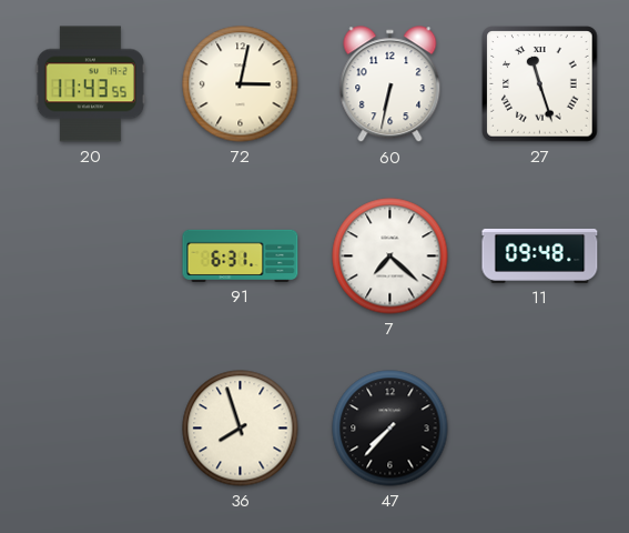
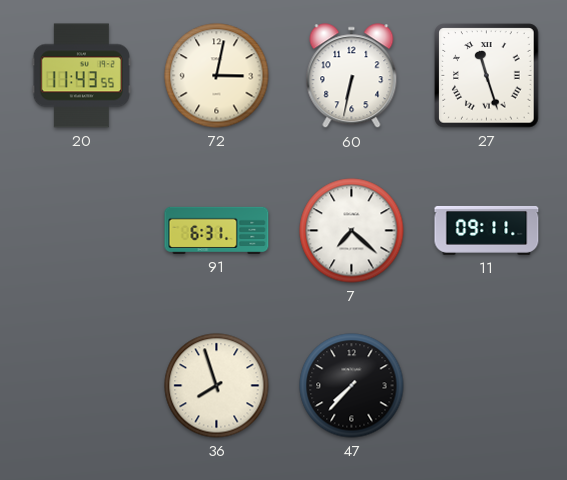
11: 09:48 -> 09:11 (487, 230)
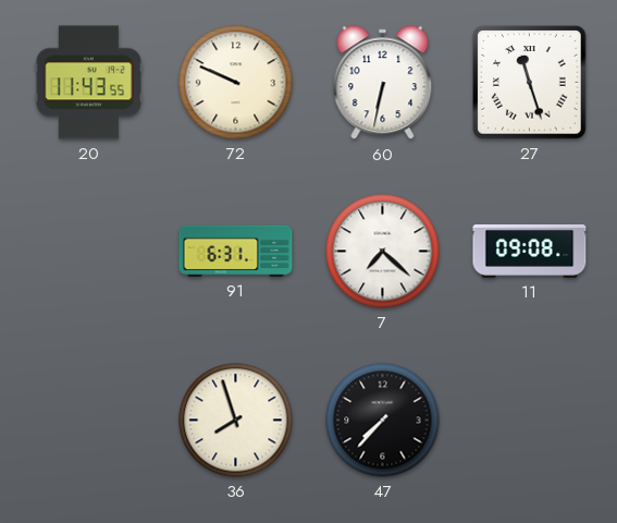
72: 3:02 -> 9:49 (236, 83)
11: 09:11 -> 09:08 (530, 251)
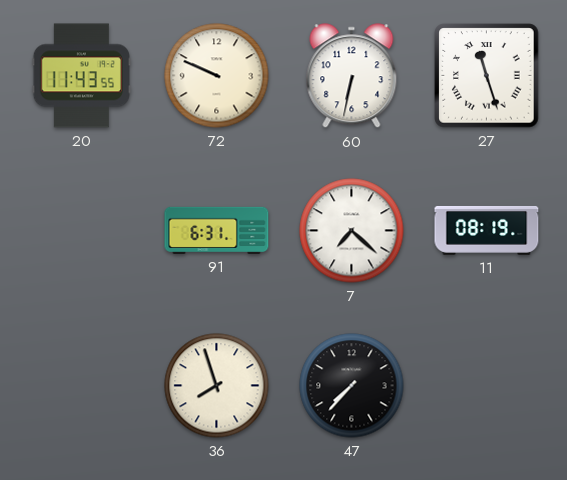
11: 09:08 -> 08:19 (487, 230)
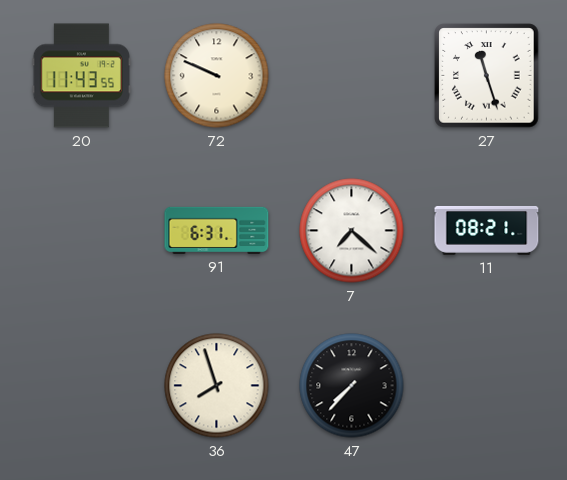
60: 6:32 -> none (352, 76)
11: 08:19 -> 08:21 (487, 230)
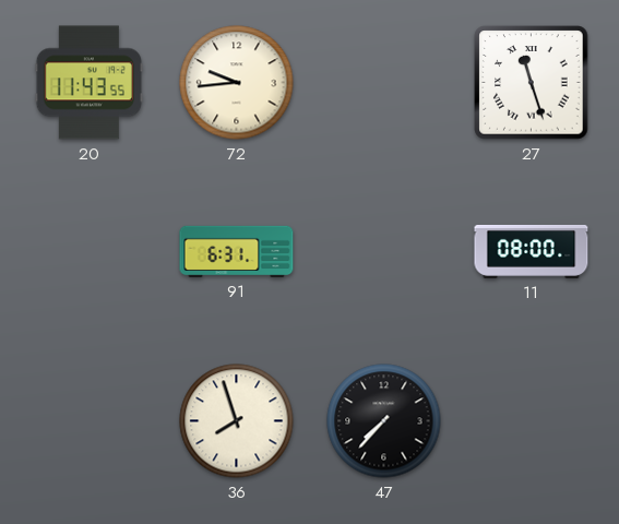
72: 9:49 -> 9:44 (237, 83)
7: 7:22 -> none (352, 231)
11: 08:21 -> 08:00 (532, 251)
